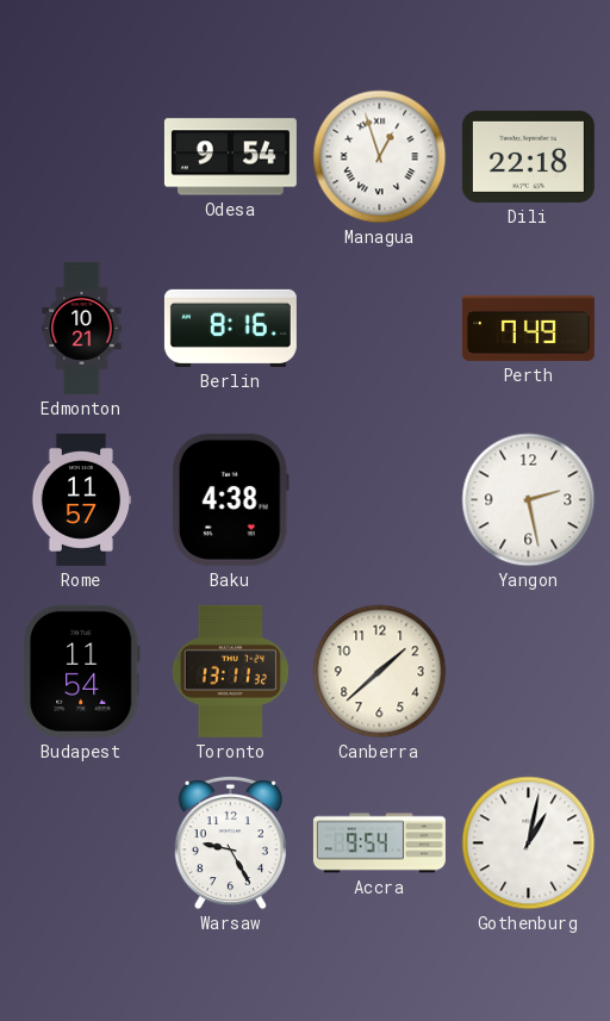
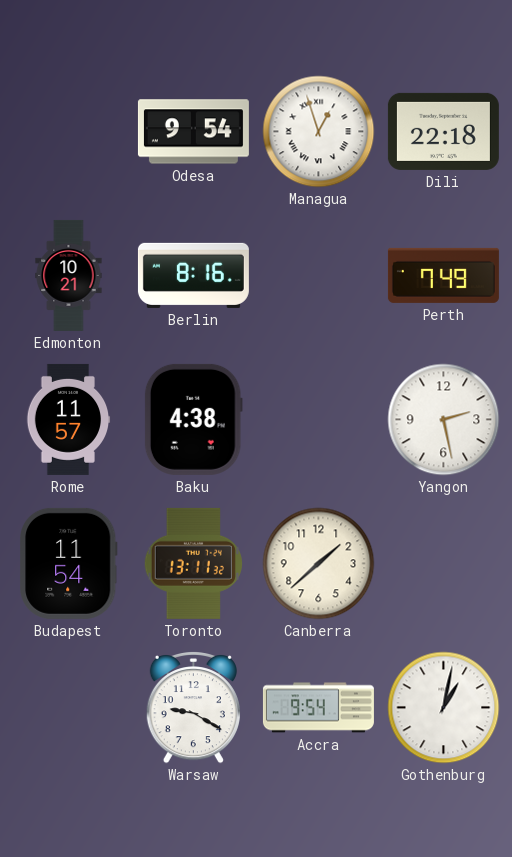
Warsaw: 9:25 -> 9:20 (193, 707)
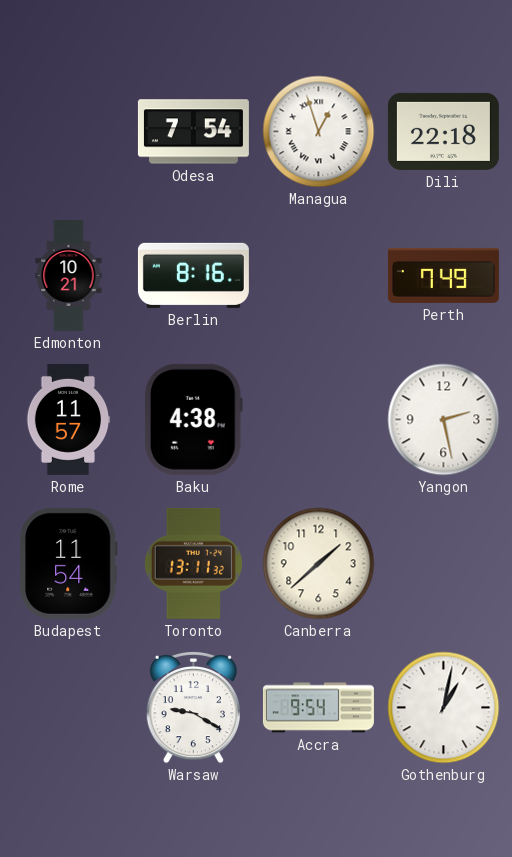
Odesa: 9:54 -> 7:54 (193, 132)
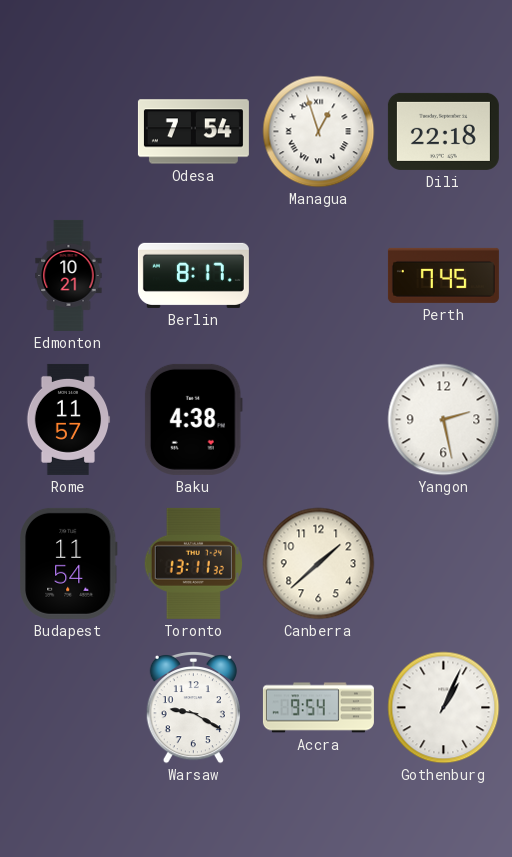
Berlin: 8:16 -> 8:17 (193, 275)
Perth: 7:49 -> 7:45 (443, 275)
Gothenburg: 1:02 -> 1:04 (444, 708)
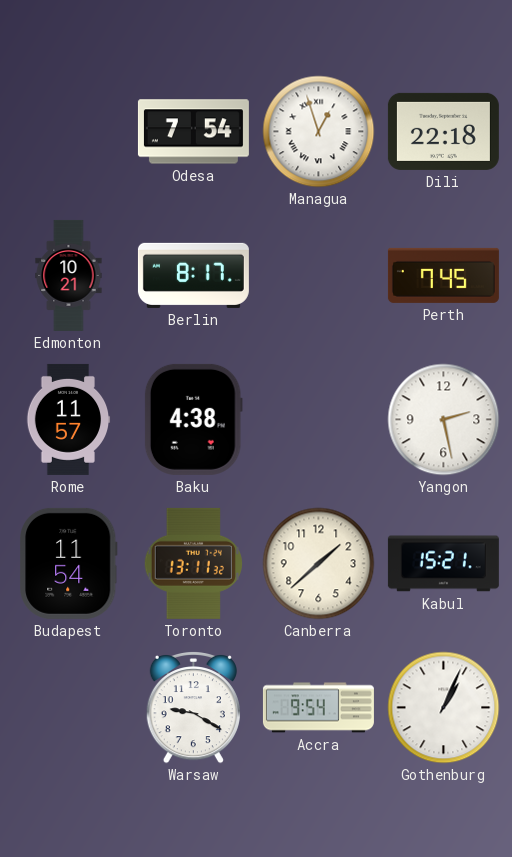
Kabul: none -> 15:21 (443, 564)
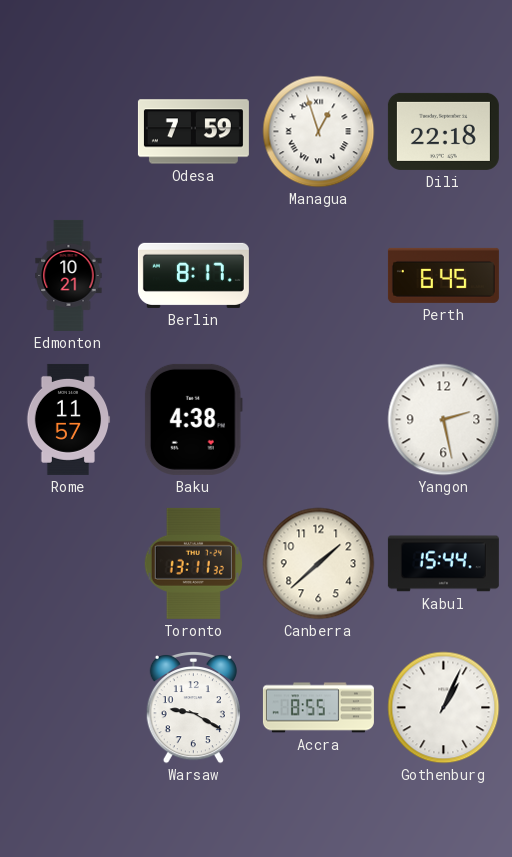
Odesa: 7:54 -> 7:59 (193, 132)
Perth: 7:45 -> 6:45 (443, 275)
Budapest: 11:54 -> none (69, 563)
Kabul: 15:21 -> 15:44 (443, 564)
Accra: 9:54 -> 8:55 (318, 708)
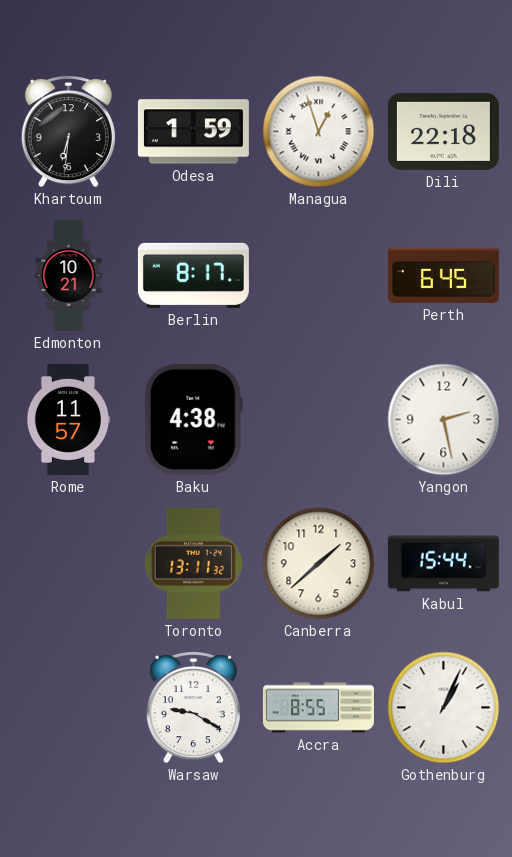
Khartoum: none -> 6:31 (68, 131)
Odesa: 7:59 -> 1:59 (193, 132)
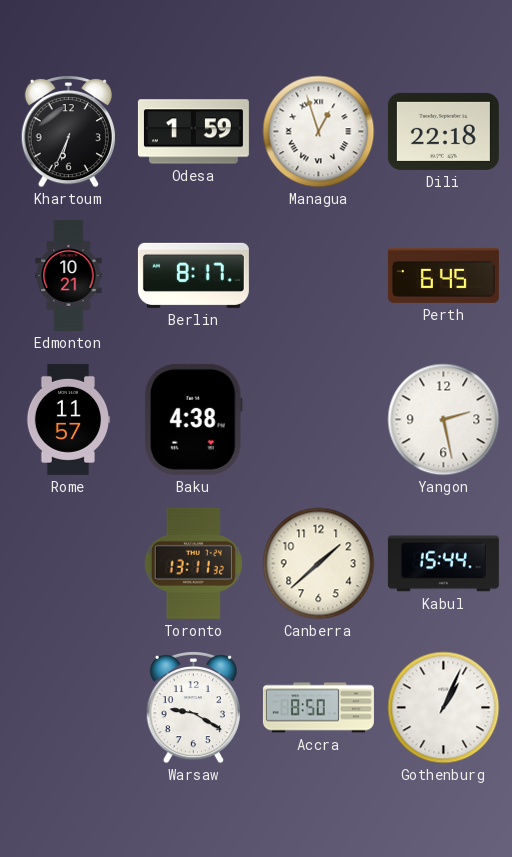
Khartoum: 6:31 -> 6:34 (68, 131)
Accra: 8:55 -> 8:50 (318, 708)
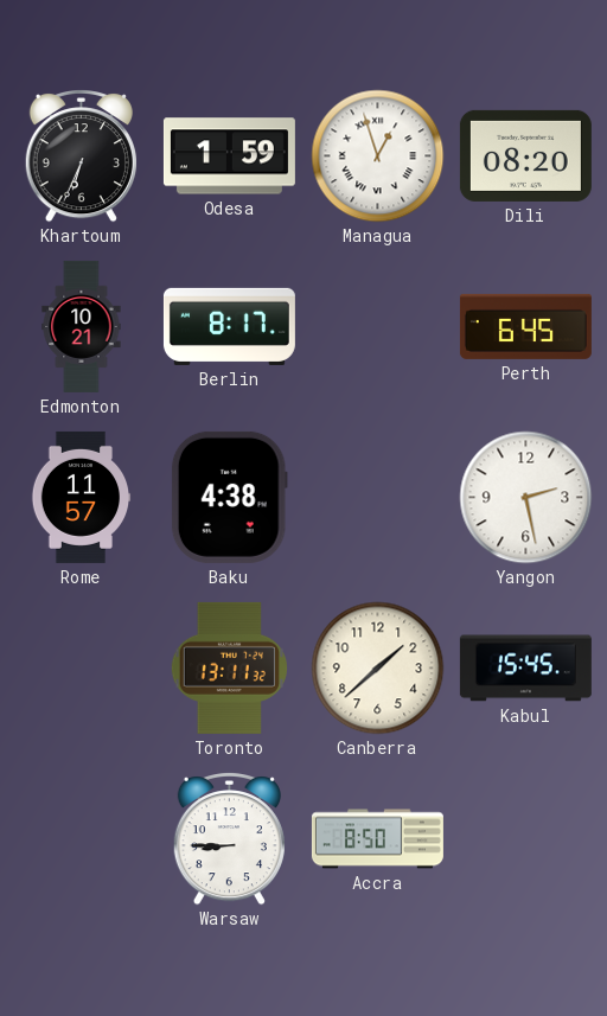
Dili: 22:18 -> 08:20 (525, 155)
Kabul: 15:44 -> 15:45 (525, 669)
Warsaw: 9:20 -> 8:45 (229, 838)
Gothenburg: 1:04 -> none (444, 708)
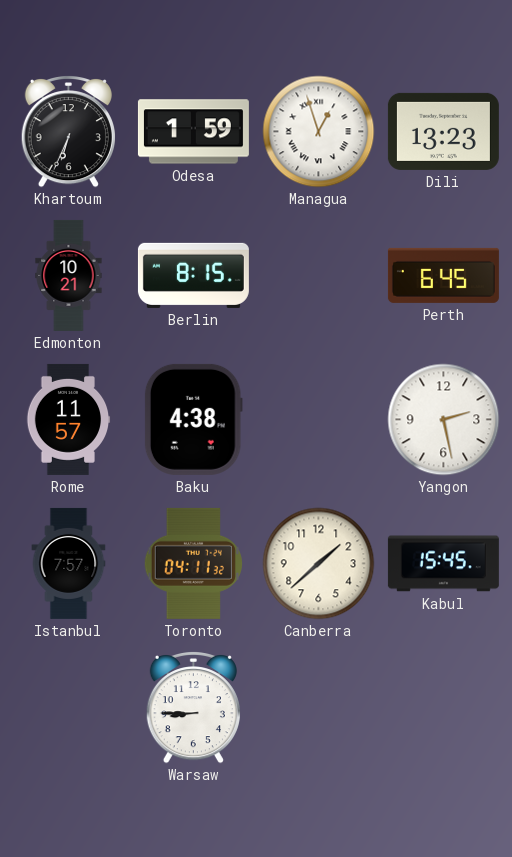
Dili: 08:20 -> 13:23 (443, 131)
Berlin: 8:17 -> 8:15 (193, 275)
Istanbul: none -> 7:57 (69, 563)
Toronto: 13:11 -> 04:11 (193, 563)
Accra: 8:50 -> none (377, 839)
